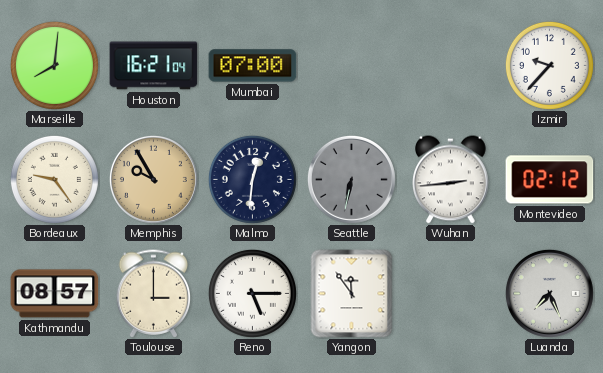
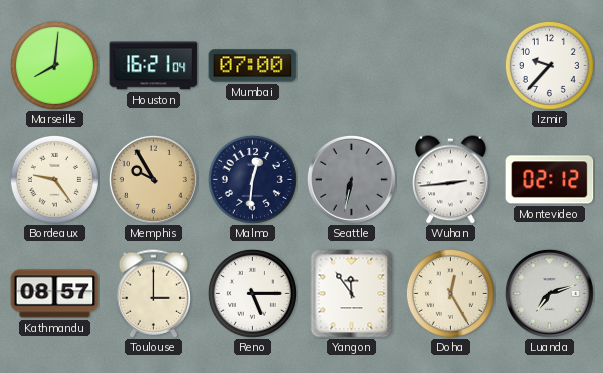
Doha: none -> 12:25 (450, 293)
Luanda: 7:26 -> 7:12 (549, 293)
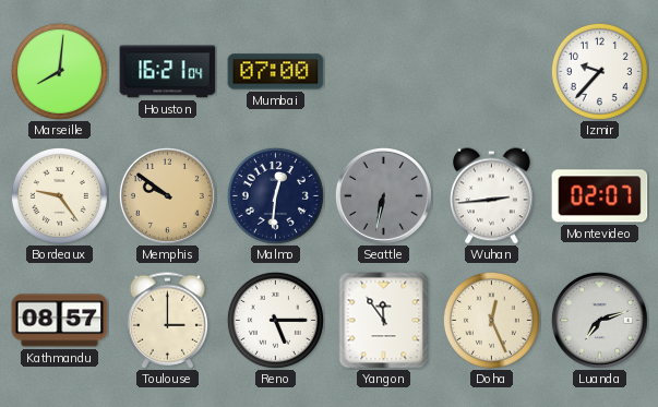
Memphis: 9:55 -> 9:51 (167, 195)
Montevideo: 02:12 -> 02:07 (600, 196)
Doha: 12:25 -> 12:26 (491, 320)
